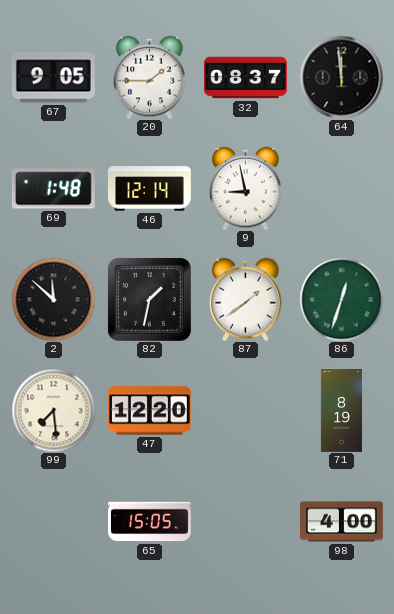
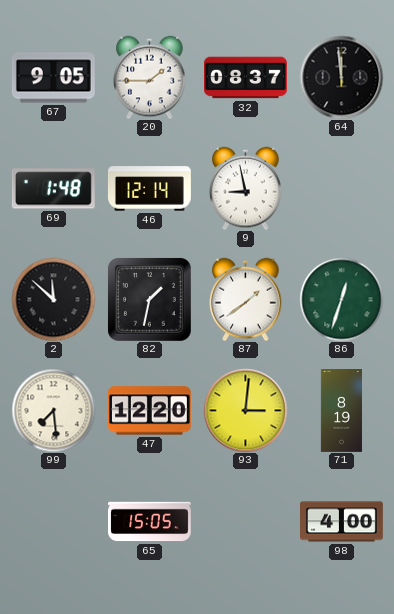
93: none -> 3:01 (245, 410)
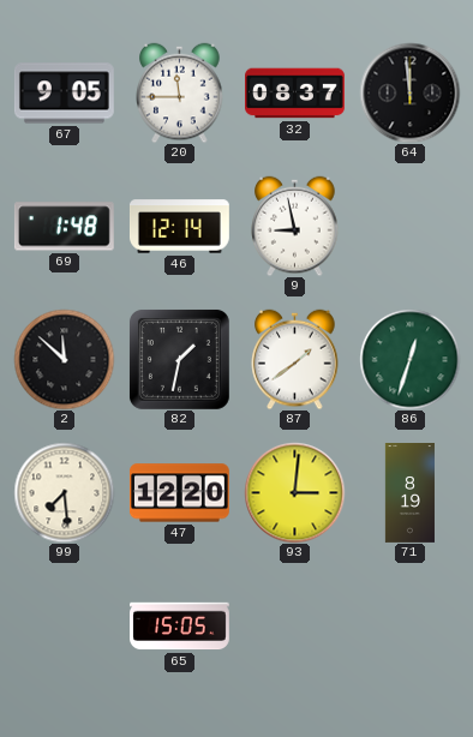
20: 1:45 -> 11:45 (180, 92)
98: 4:00 -> none (342, 522)
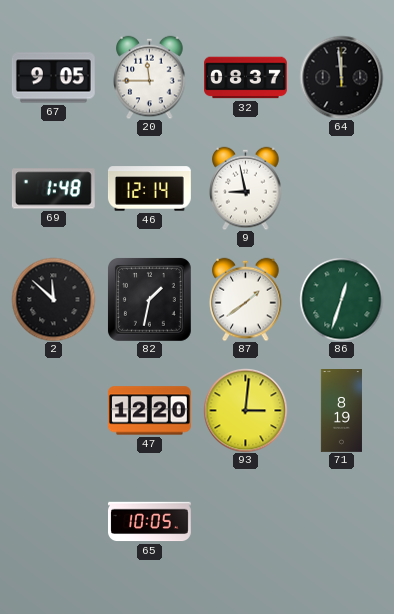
99: 7:29 -> none (64, 492)
65: 15:05 -> 10:05 (150, 522)
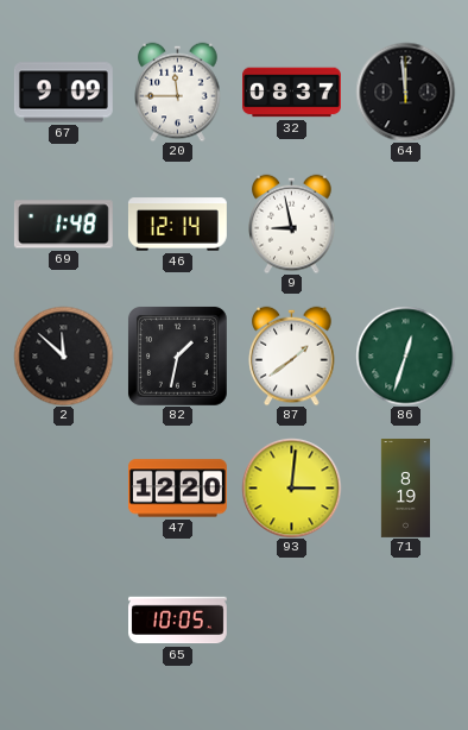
67: 9:05 -> 9:09 (63, 93)
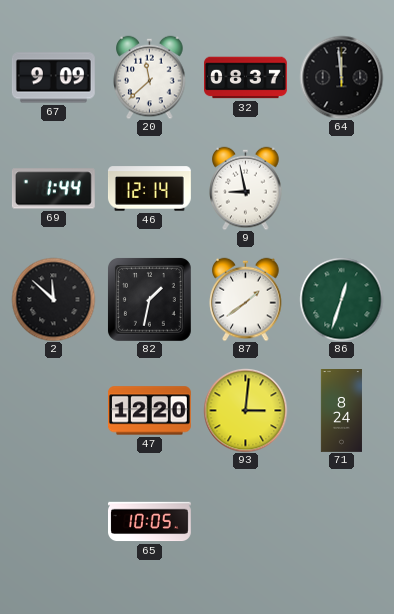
20: 11:45 -> 11:38 (150, 77)
69: 1:48 -> 1:44 (53, 189)
71: 8:19 -> 8:24 (341, 411)
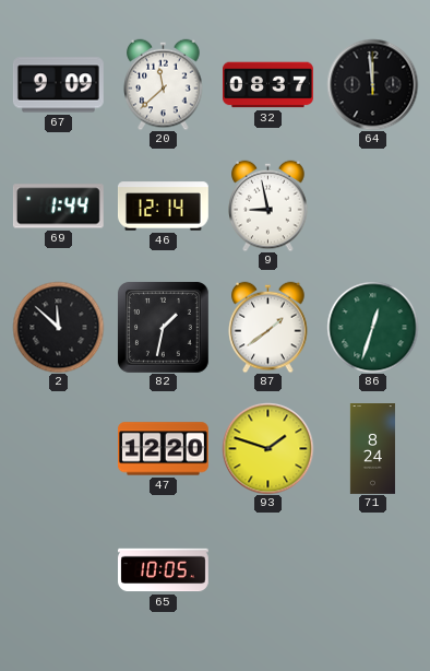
93: 3:01 -> 1:48 (267, 448)
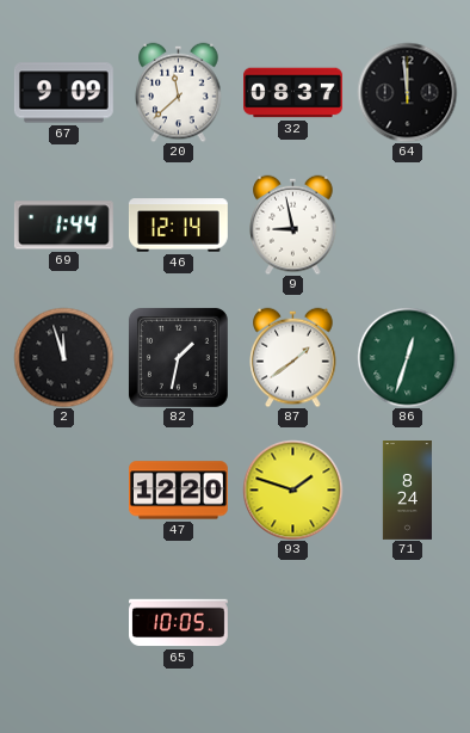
2: 11:52 -> 11:57 (63, 357)
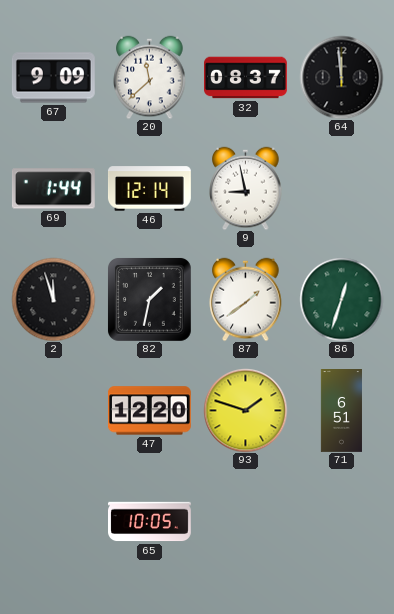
71: 8:24 -> 6:51 (341, 411)
